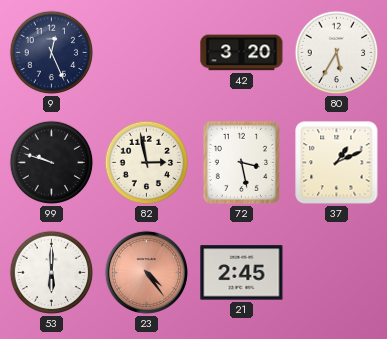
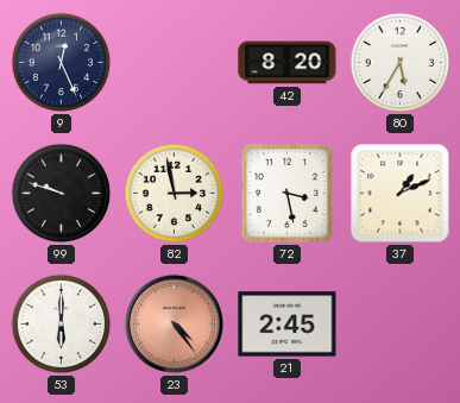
42: 3:20 -> 8:20 (288, 63)
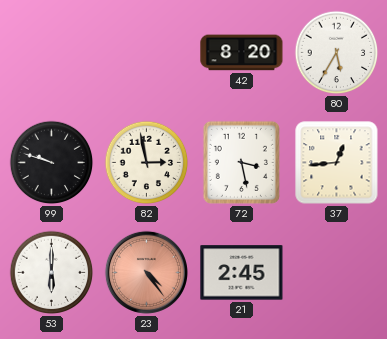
9: 12:26 -> none (62, 63)
37: 1:11 -> 12:44 (337, 163)
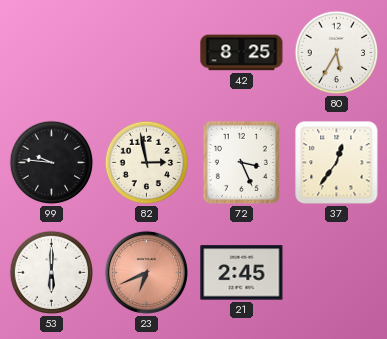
42: 8:20 -> 8:25 (242, 53)
99: 9:48 -> 9:46 (52, 163)
72: 3:28 -> 3:26 (241, 162)
37: 12:44 -> 12:36 (337, 163)
23: 4:24 -> 6:41 (146, 272)
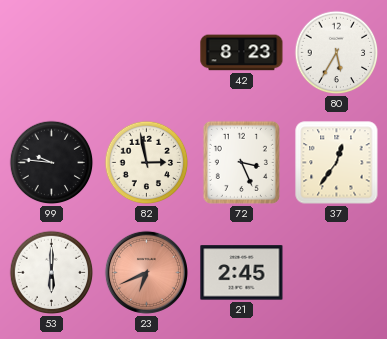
42: 8:25 -> 8:23 (242, 53)
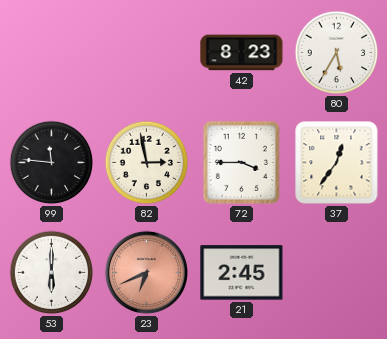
99: 9:46 -> 11:46 (52, 163)
72: 3:26 -> 3:45 (241, 162)
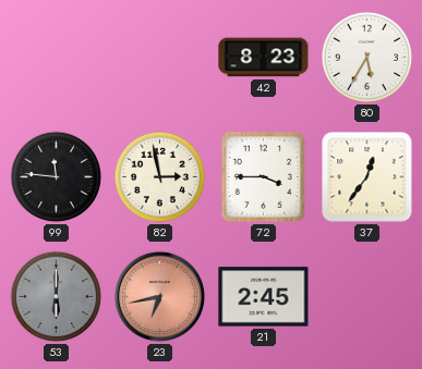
53 dial: white -> grey (57, 297)
23: 6:41 -> 6:43 (159, 296)
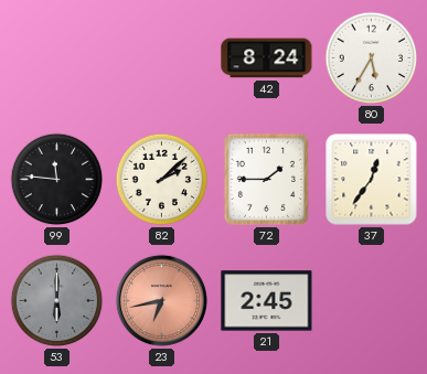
42: 8:23 -> 8:24 (267, 58)
82: 2:58 -> 2:08 (162, 180)
72: 3:45 -> 1:45 (266, 179)
